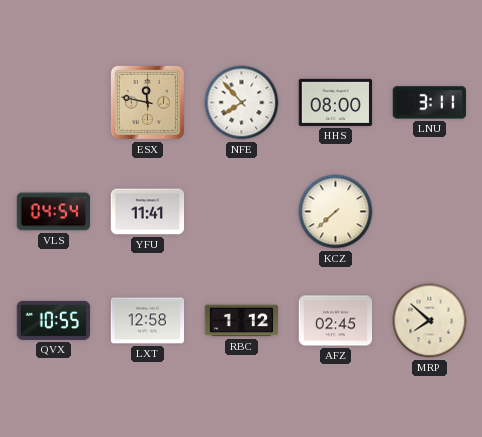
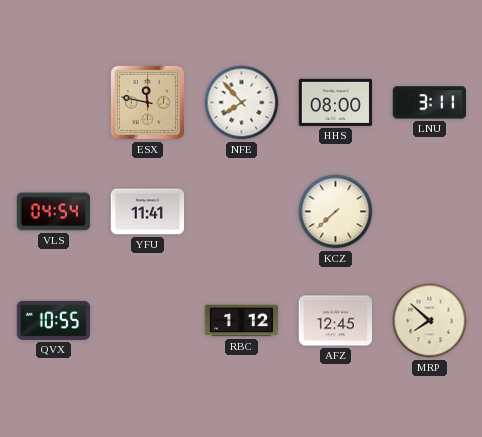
LXT: 12:58 -> none (148, 321)
AFZ: 02:45 -> 12:45 (336, 321)
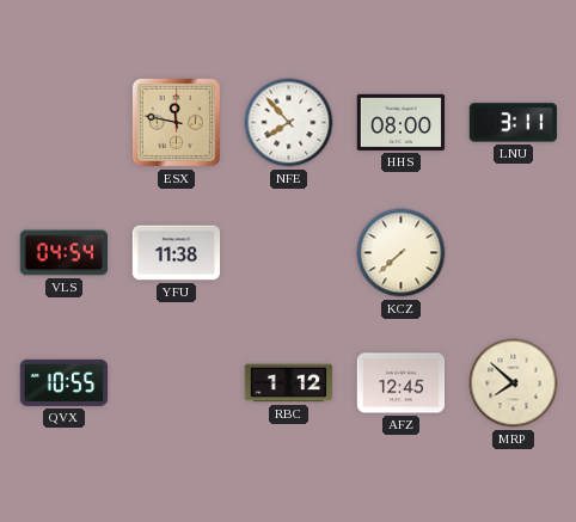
YFU: 11:41 -> 11:38 (177, 253)
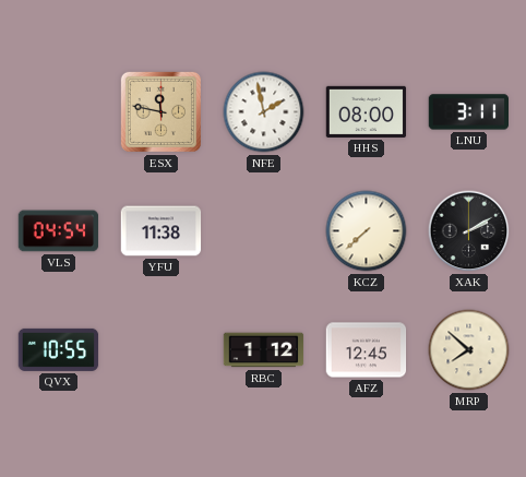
NFE: 7:53 -> 1:58 (264, 112)
XAK: none -> 2:10 (469, 231)
